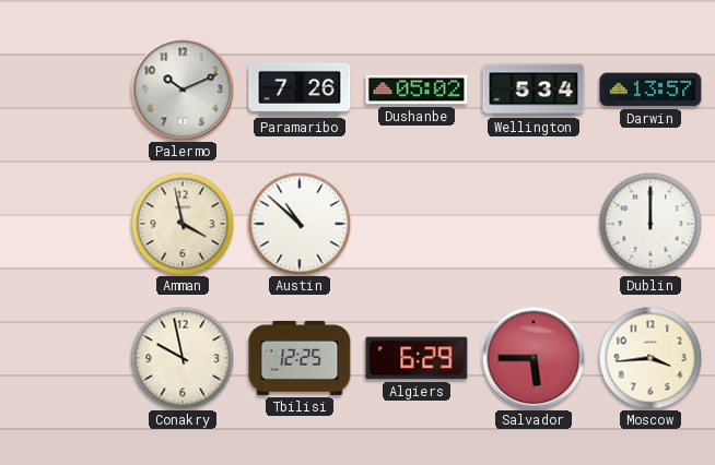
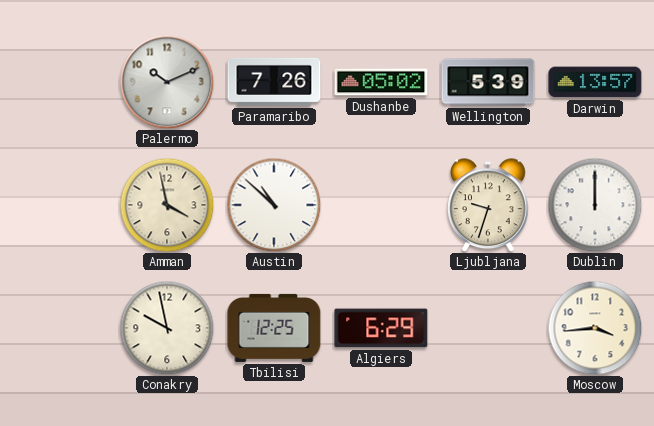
Wellington: 5:34 -> 5:39 (488, 82)
Ljubljana: none -> 9:33 (489, 205)
Salvador: 5:45 -> none (534, 358)
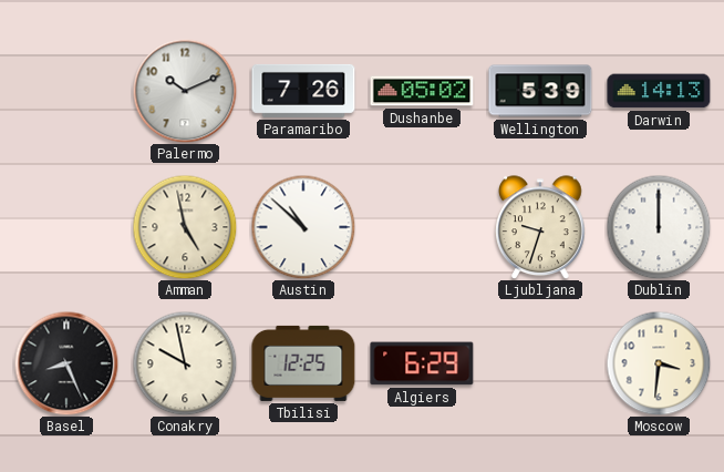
Darwin: 13:57 -> 14:13 (659, 91)
Amman: 3:58 -> 4:58 (185, 227)
Basel: none -> 8:26 (66, 363)
Moscow: 3:44 -> 3:31 (659, 363)
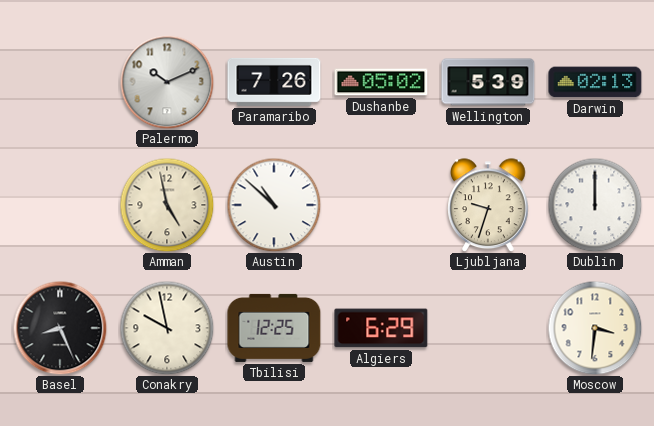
Darwin: 14:13 -> 02:13 (595, 82)
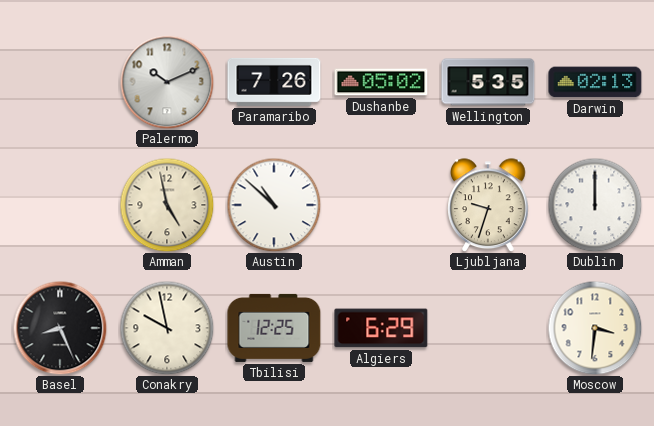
Wellington: 5:39 -> 5:35 (488, 82)
